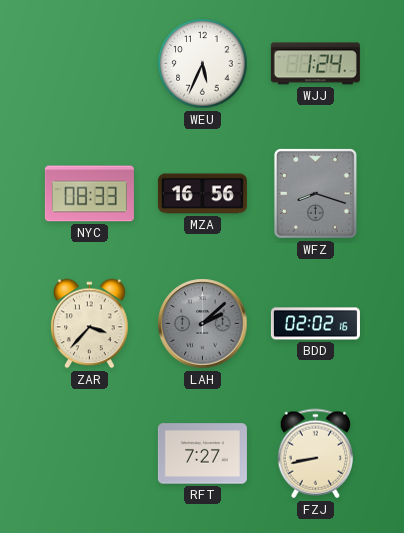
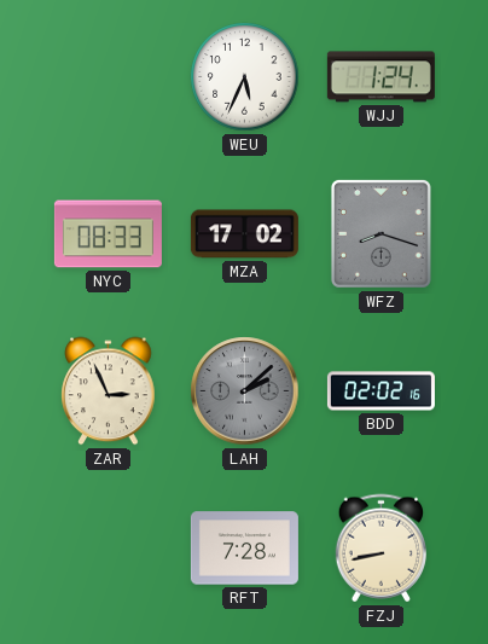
MZA: 16:56 -> 17:02 (244, 234)
ZAR: 3:37 -> 2:56 (109, 391)
RFT: 7:27 -> 7:28 (244, 549)
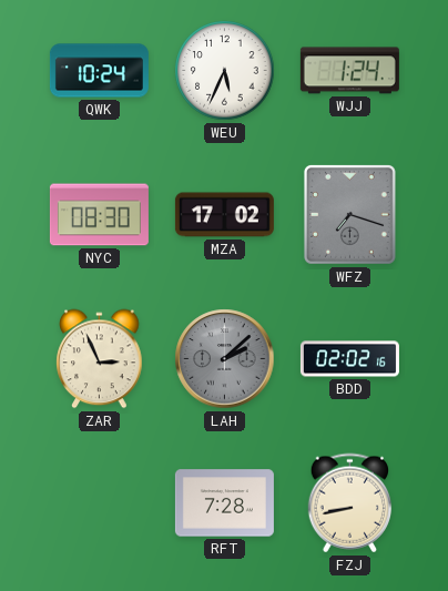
QWK: none -> 10:24 (99, 71)
NYC: 08:33 -> 08:30 (99, 215)
WFZ: 8:18 -> 7:18 (349, 214)
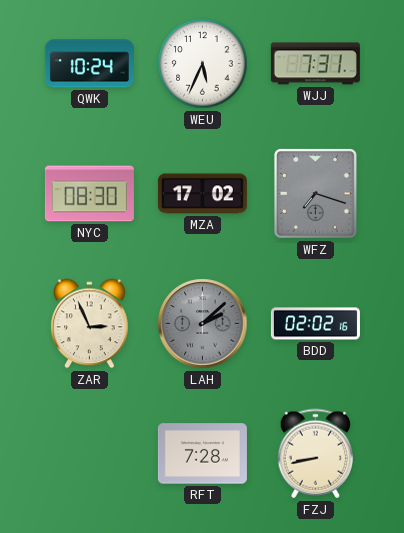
WJJ: 1:24 -> 7:31 (315, 64)
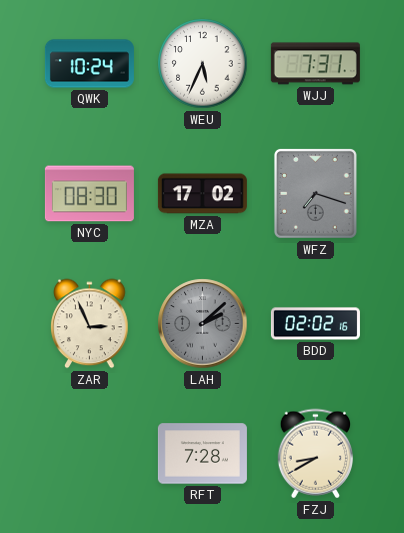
FZJ: 8:43 -> 8:40 (315, 454)
